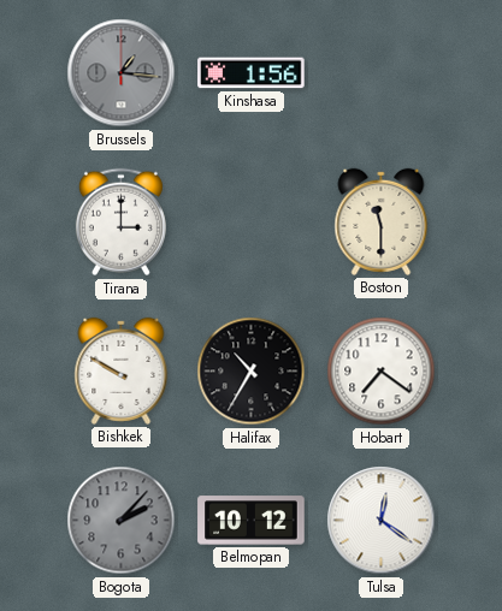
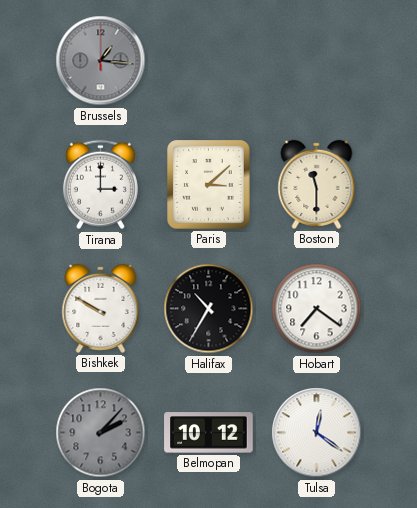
Kinshasa: 1:56 -> none (252, 73)
Paris: none -> 3:08 (209, 185)
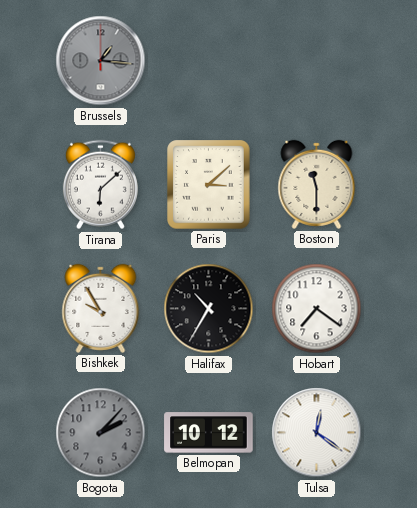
Tirana: 3:00 -> 6:08 (100, 185)
Bishkek: 9:50 -> 9:55 (101, 308)
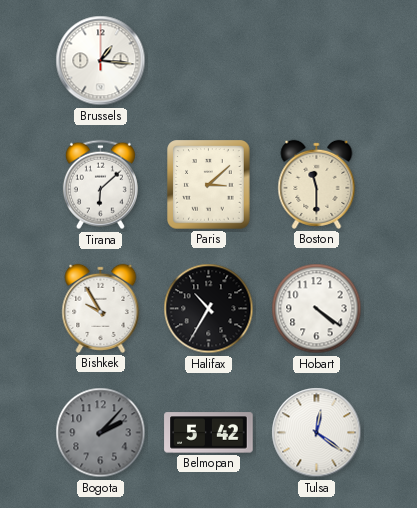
Brussels dial: grey -> white (101, 61)
Hobart: 7:21 -> 4:21 (317, 309)
Belmopan: 10:12 -> 5:42 (209, 433)
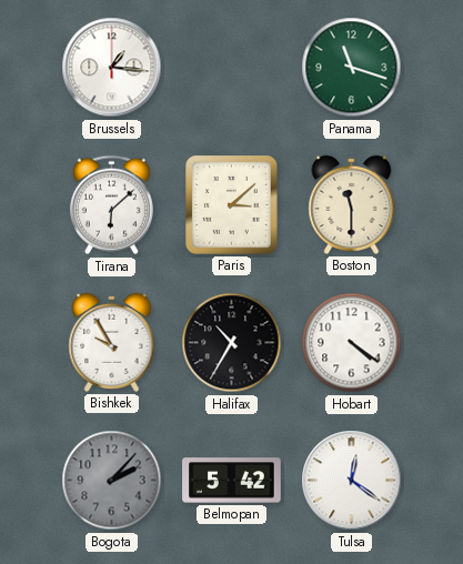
Panama: none -> 11:18 (352, 68)
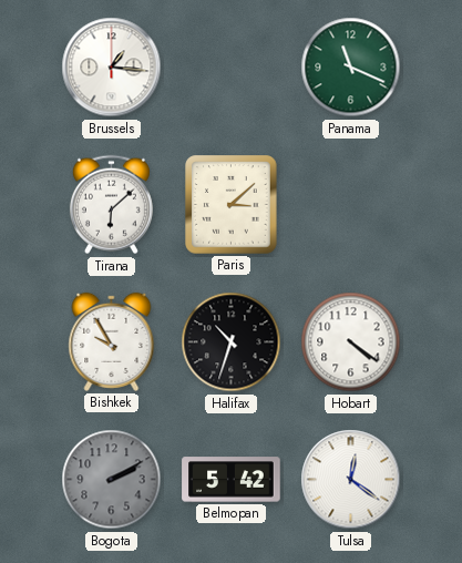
Panama: 11:18 -> 11:19 (351, 68)
Boston: 11:30 -> none (352, 204)
Halifax: 10:35 -> 10:33 (232, 342)
Bogota: 2:07 -> 2:10 (112, 480)
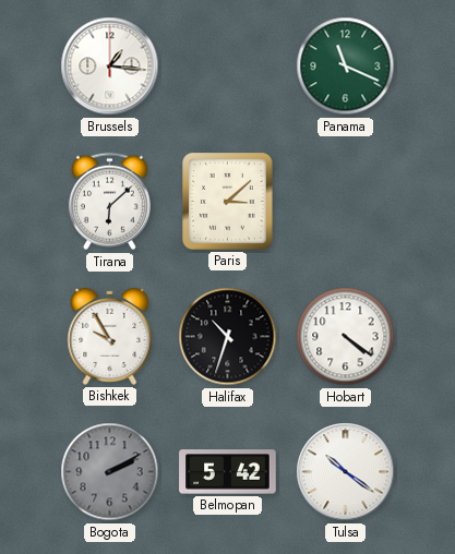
Tulsa: 12:21 -> 10:21 (346, 472)
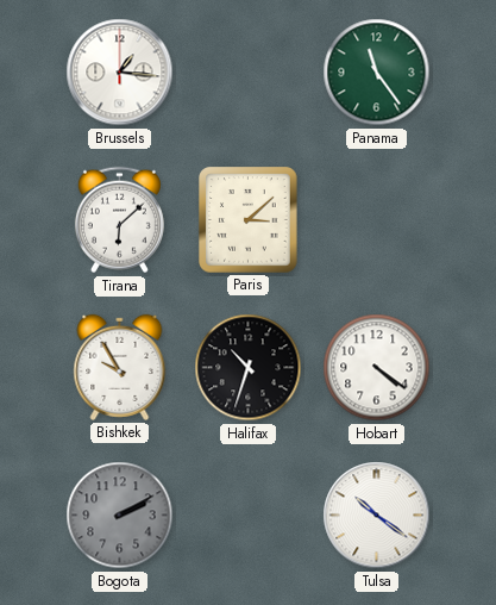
Panama: 11:19 -> 11:24 (377, 73)
Belmopan: 5:42 -> none (228, 472)
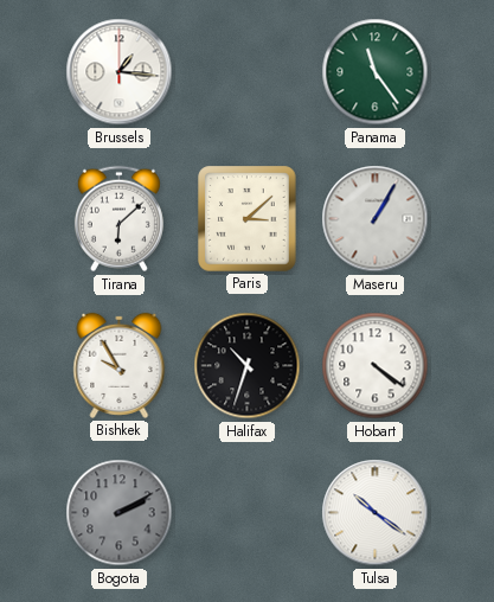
Maseru: none -> 1:05 (376, 219)
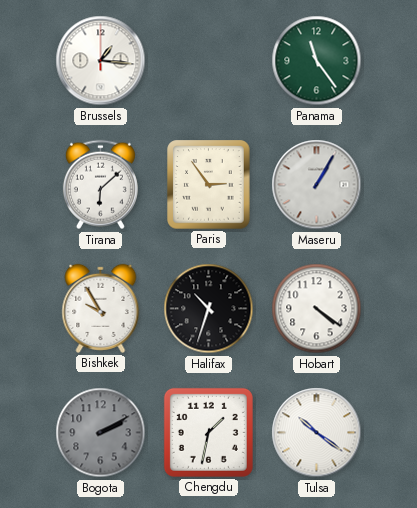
Paris: 3:08 -> 2:54 (209, 185)
Chengdu: none -> 1:32 (208, 432)
